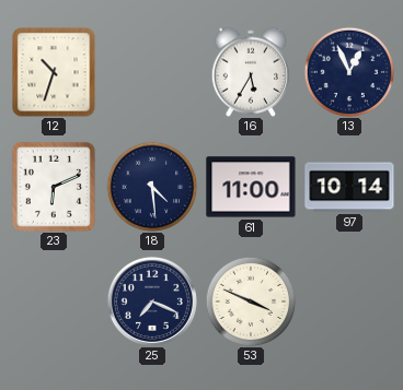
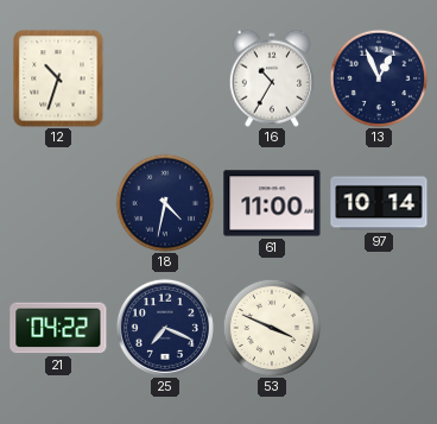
16: 5:35 -> 10:35 (271, 78)
23: 6:11 -> none (54, 187)
18: 4:29 -> 4:32 (165, 203)
21: none -> 04:22 (58, 328)
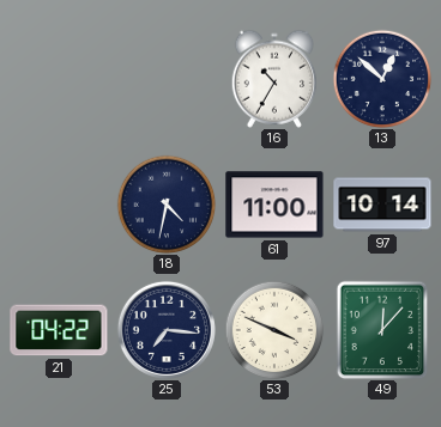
12: 10:33 -> none (58, 78)
13: 12:56 -> 12:52 (382, 79)
25: 7:19 -> 7:16 (167, 330)
49: none -> 12:07 (382, 330)
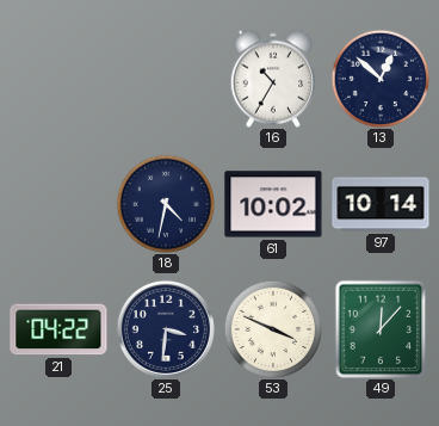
61: 11:00 -> 10:02 (273, 204)
25: 7:16 -> 3:31 (166, 329)
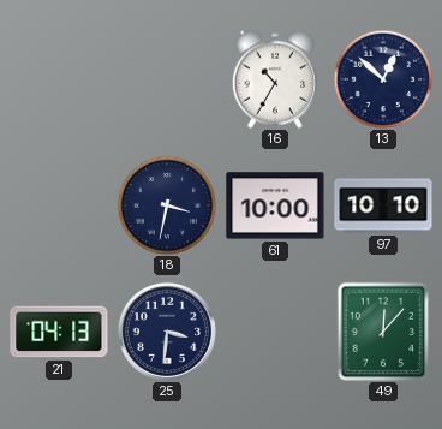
18: 4:32 -> 3:32 (167, 205)
61: 10:02 -> 10:00 (275, 205)
97: 10:14 -> 10:10 (383, 205)
21: 04:22 -> 04:13 (59, 332)
53: 3:49 -> none (273, 329)
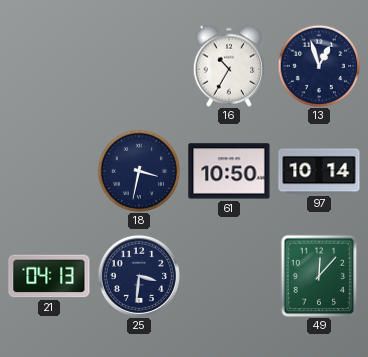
13: 12:52 -> 12:57 (319, 66)
61: 10:00 -> 10:50 (229, 171)
97: 10:10 -> 10:14 (319, 171)
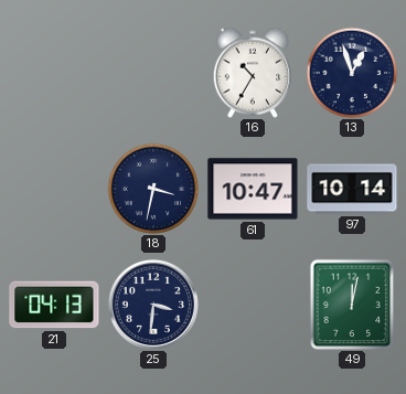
61: 10:50 -> 10:47 (253, 189)
49: 12:07 -> 12:02 (352, 305)
